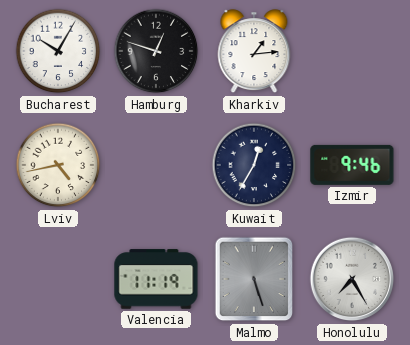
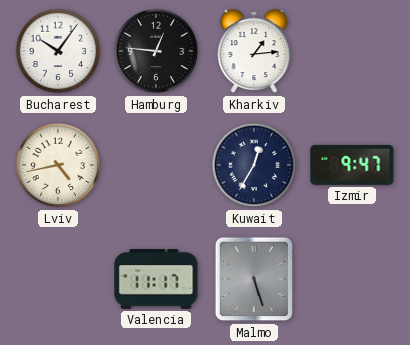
Bucharest: 10:05 -> 10:06 (58, 51)
Hamburg: 12:48 -> 12:46 (156, 51)
Izmir: 9:46 -> 9:47 (352, 165)
Valencia: 11:19 -> 11:17 (156, 279)
Honolulu: 7:25 -> none (352, 279)
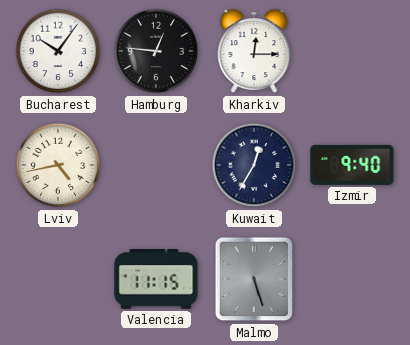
Kharkiv: 1:14 -> 12:15 (254, 52)
Izmir: 9:47 -> 9:40 (352, 165)
Valencia: 11:17 -> 11:15 (156, 279)
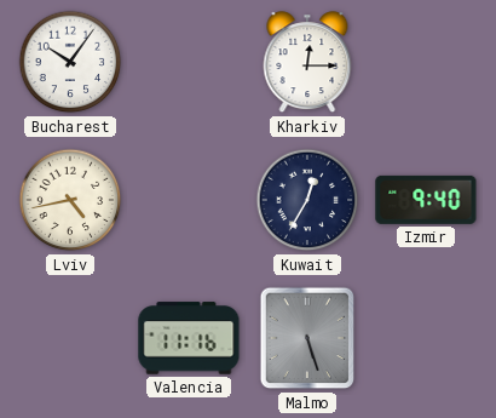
Hamburg: 12:46 -> none (156, 51)
Valencia: 11:15 -> 11:16 (189, 338)
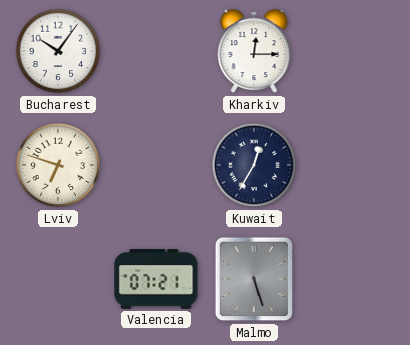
Lviv: 4:43 -> 6:48 (58, 165)
Izmir: 9:40 -> none (426, 200)
Valencia: 11:16 -> 07:21 (156, 279)
